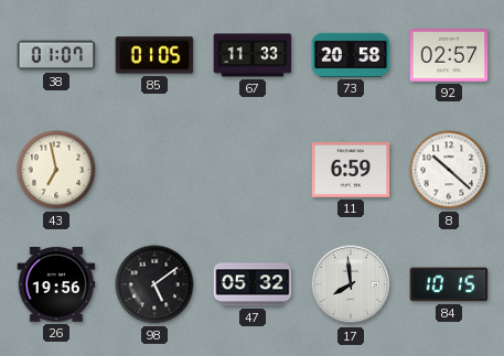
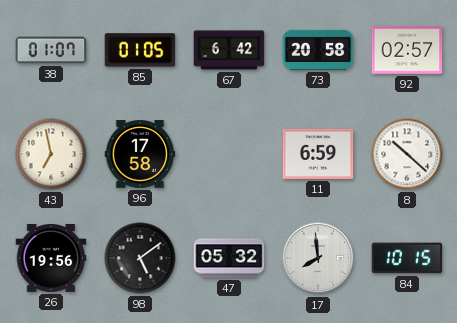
67: 11:33 -> 6:42 (229, 50)
96: none -> 17:58 (140, 154)
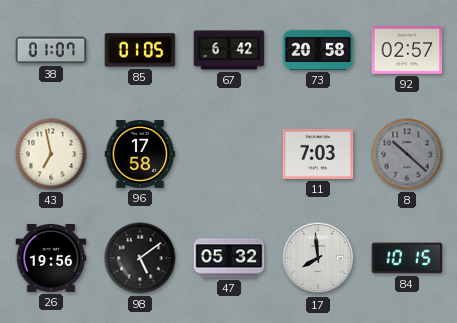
11: 6:59 -> 7:03 (318, 154)
8 dial: white -> grey (407, 154)
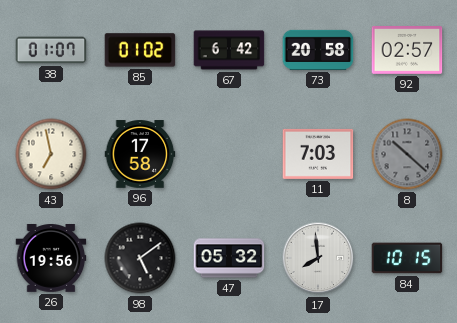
85: 01:05 -> 01:02 (140, 50)
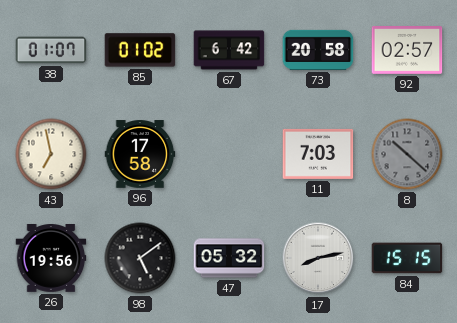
17: 7:59 -> 8:13 (318, 258)
84: 10:15 -> 15:15 (407, 258)
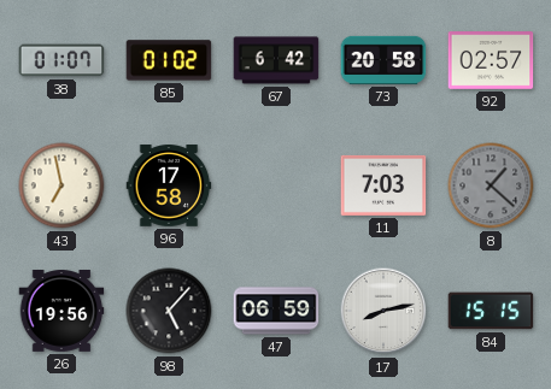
8: 10:22 -> 1:22 (491, 185)
98: 5:09 -> 5:07 (169, 311)
47: 05:32 -> 06:59 (276, 311)
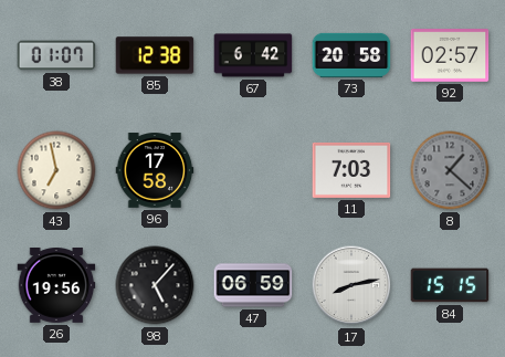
85: 01:02 -> 12:38 (155, 55)
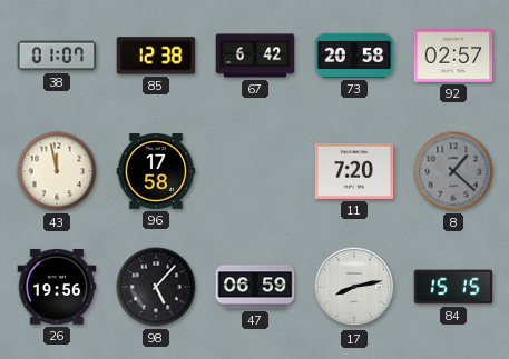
43: 6:58 -> 11:58 (57, 171)
11: 7:03 -> 7:20 (354, 171)
